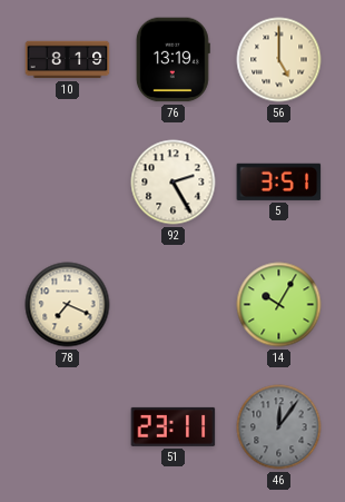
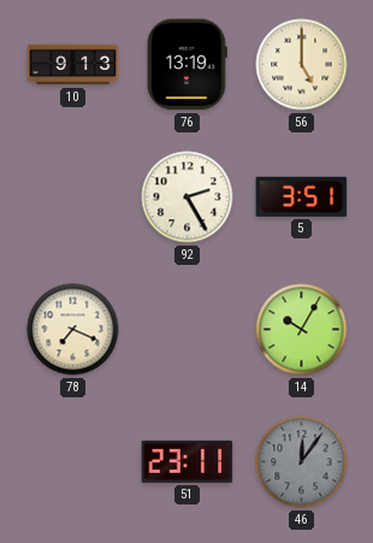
10: 8:19 -> 9:13 (73, 65)
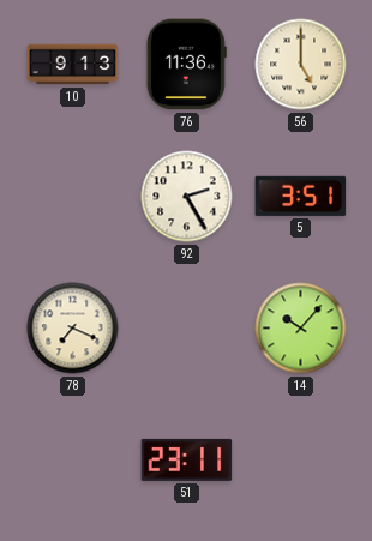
76: 13:19 -> 11:36 (186, 65)
14: 10:05 -> 10:07 (301, 329)
46: 12:06 -> none (302, 462)
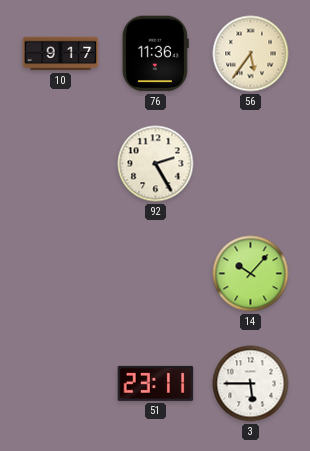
10: 9:13 -> 9:17 (61, 54)
56: 5:00 -> 5:36 (251, 54)
5: 3:51 -> none (301, 196)
78: 7:19 -> none (73, 329)
3: none -> 5:45 (251, 384)
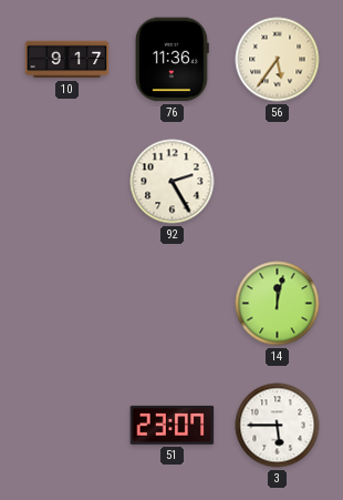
14: 10:07 -> 12:02 (278, 304)
51: 23:11 -> 23:07 (173, 425)
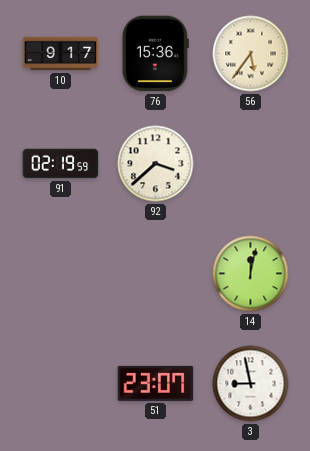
76: 11:36 -> 15:36 (155, 54)
91: none -> 02:19 (61, 164)
92: 2:25 -> 3:38 (156, 164)
3: 5:45 -> 8:58 (251, 384)
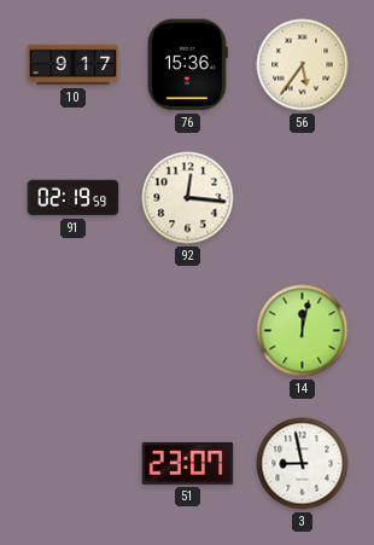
92: 3:38 -> 12:16 (188, 198)
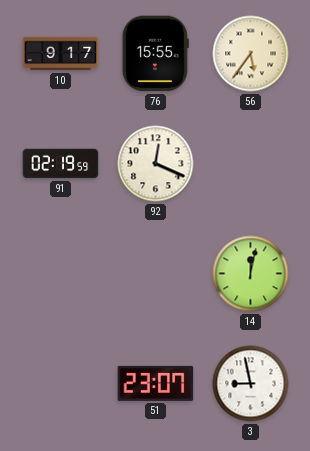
76: 15:36 -> 15:55 (155, 54)
92: 12:16 -> 12:19 (156, 164)
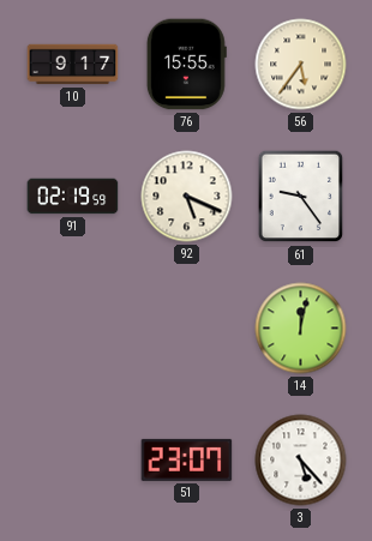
92: 12:19 -> 5:19 (187, 197)
61: none -> 9:24 (301, 197)
3: 8:58 -> 5:23 (301, 461)
